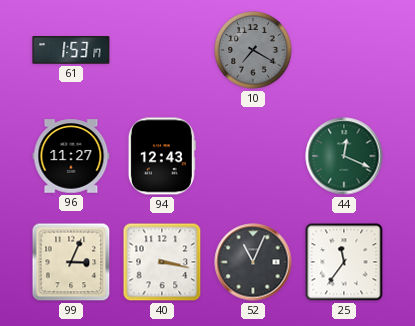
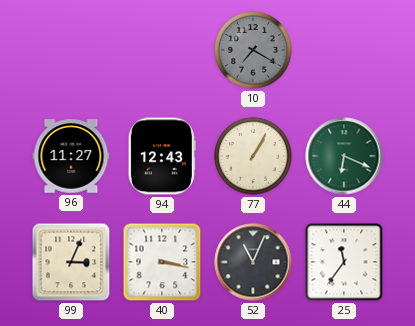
61: 1:53 -> none (71, 50)
77: none -> 1:05 (253, 156)
44: 12:19 -> 6:19 (344, 156)
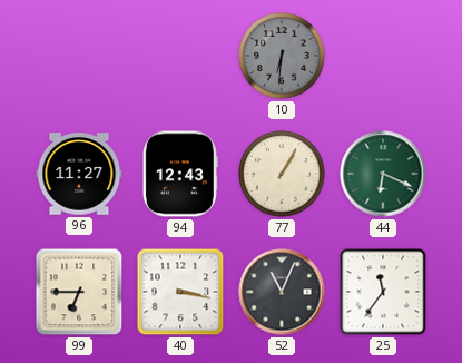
10: 7:20 -> 6:31 (282, 56)
99: 3:04 -> 6:45 (79, 292)
